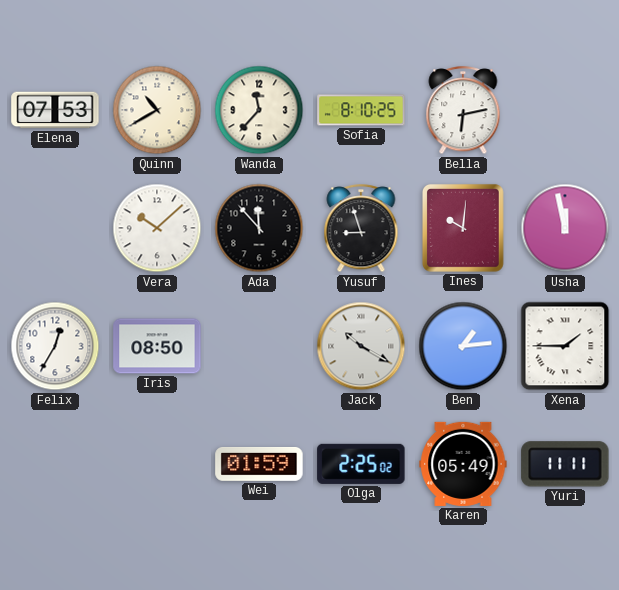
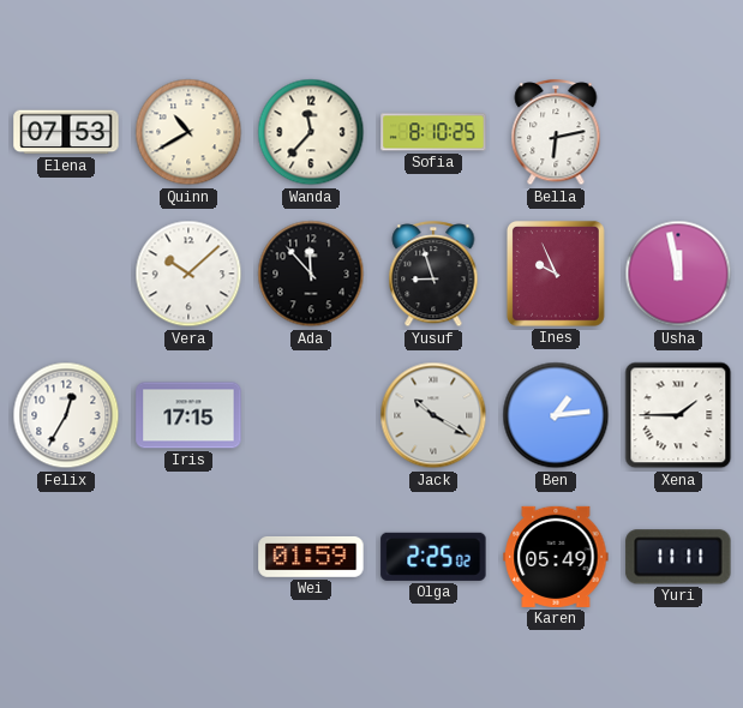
Ines: 10:01 -> 9:56 (556, 274)
Iris: 08:50 -> 17:15 (188, 415)
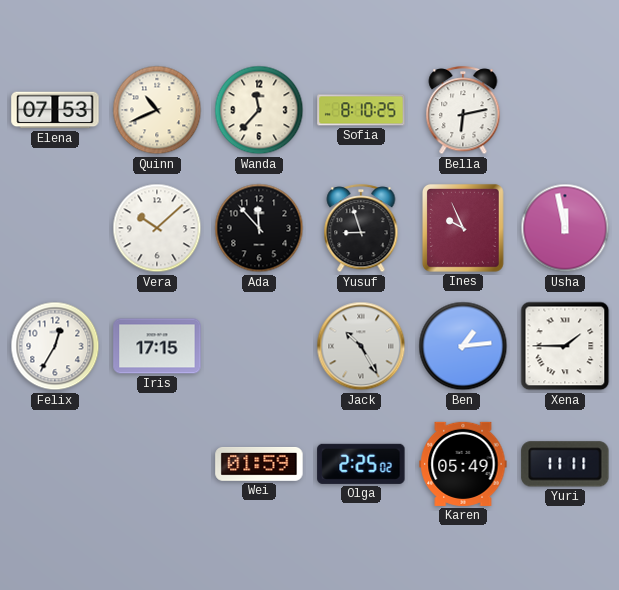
Quinn: 10:40 -> 10:41 (157, 110)
Jack: 10:20 -> 10:25 (361, 346)
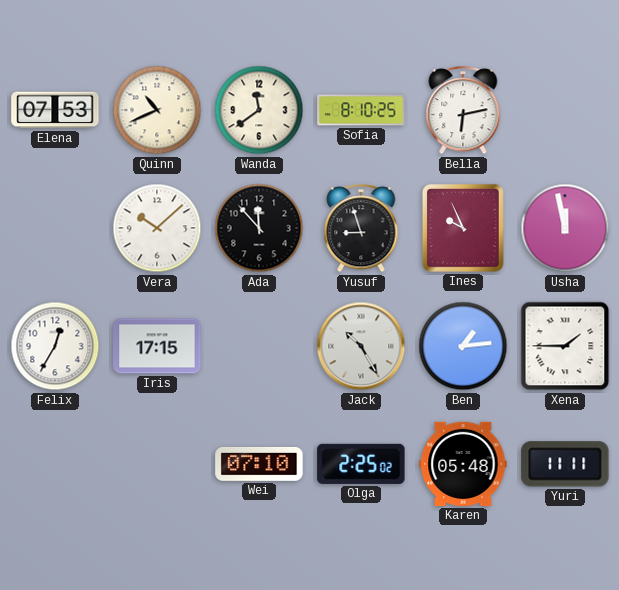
Wanda: 11:37 -> 11:39 (259, 110)
Wei: 01:59 -> 07:10 (259, 464)
Karen: 05:49 -> 05:48 (463, 464)
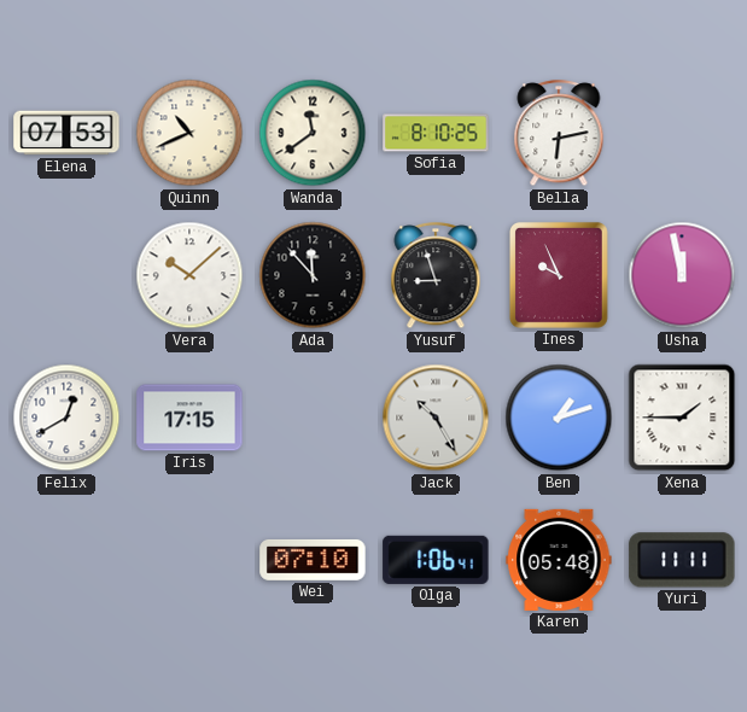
Felix: 12:35 -> 12:40 (66, 418)
Ben: 1:14 -> 1:12 (559, 418)
Olga: 2:25 -> 1:06 (436, 560)
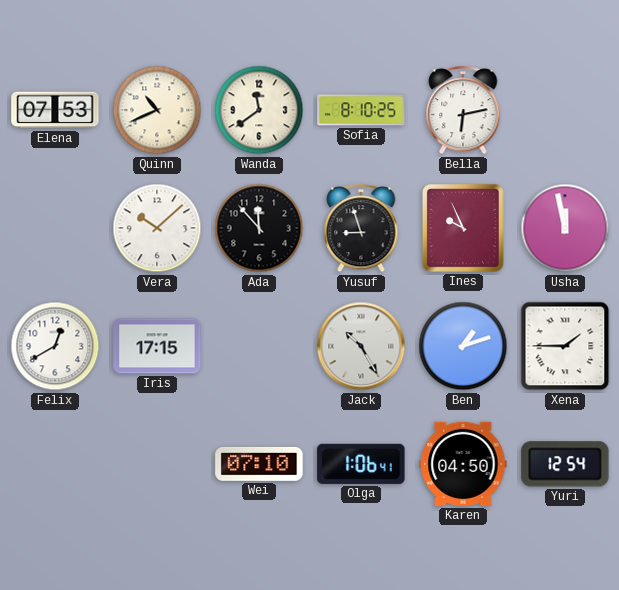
Karen: 05:48 -> 04:50 (463, 464)
Yuri: 11:11 -> 12:54 (565, 464)
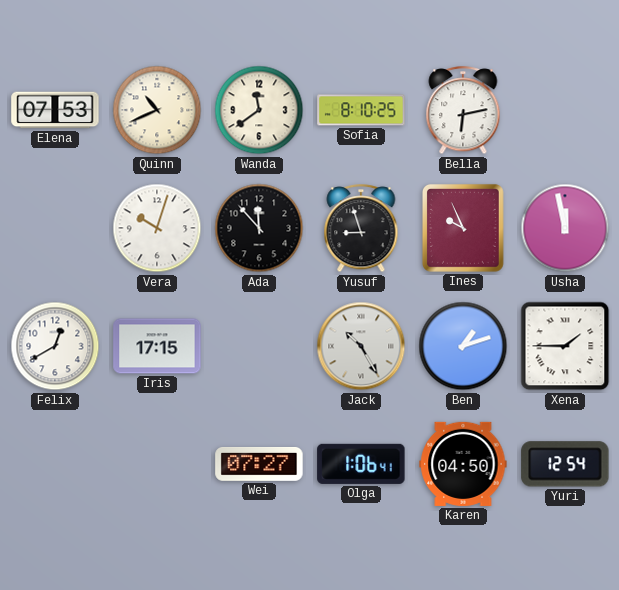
Vera: 10:08 -> 10:03 (157, 228)
Wei: 07:10 -> 07:27 (259, 464)
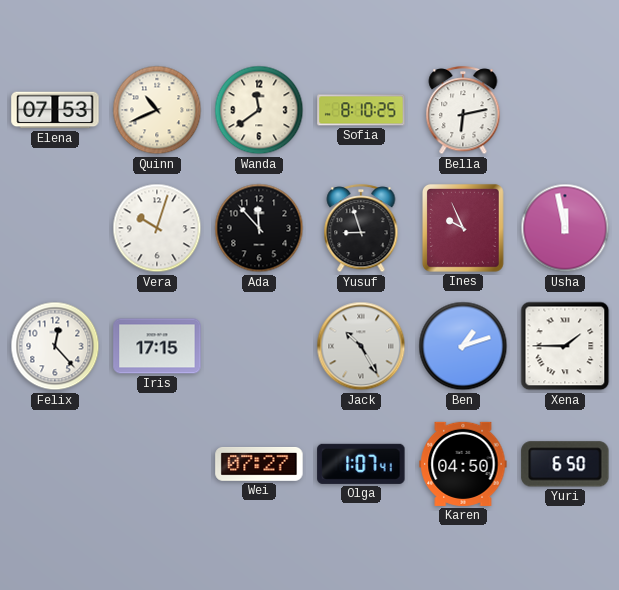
Felix: 12:40 -> 12:23 (55, 346)
Olga: 1:06 -> 1:07 (361, 464)
Yuri: 12:54 -> 6:50 (565, 464)
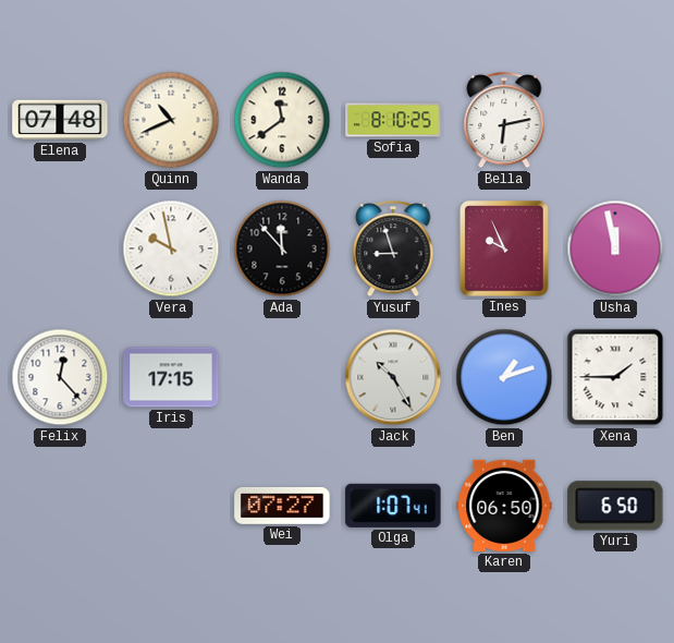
Elena: 07:53 -> 07:48 (60, 120)
Vera: 10:03 -> 9:58 (171, 248)
Karen: 04:50 -> 06:50 (504, 506)
